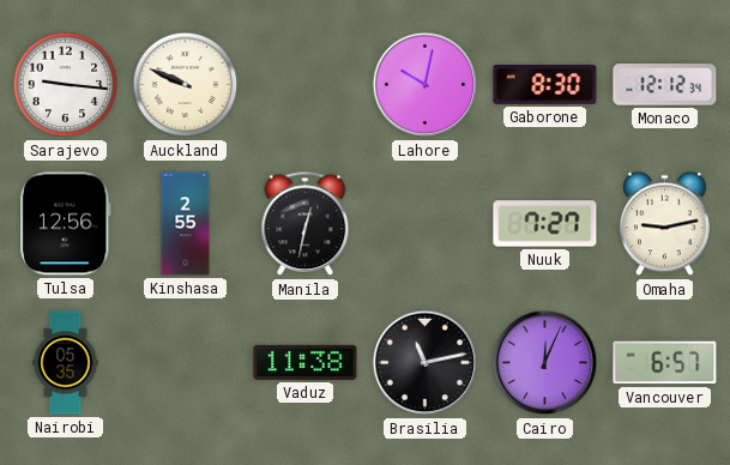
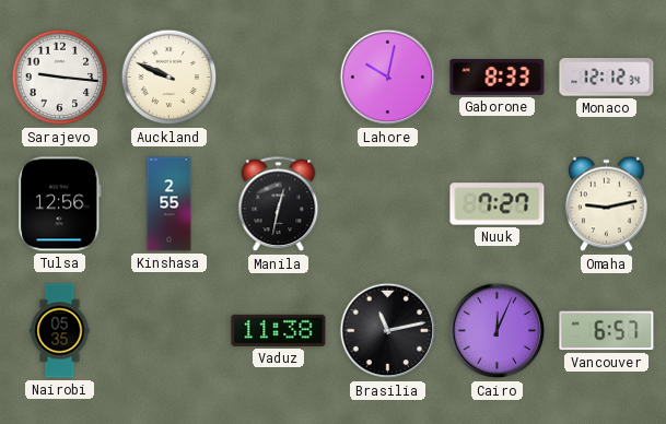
Gaborone: 8:30 -> 8:33 (498, 78)
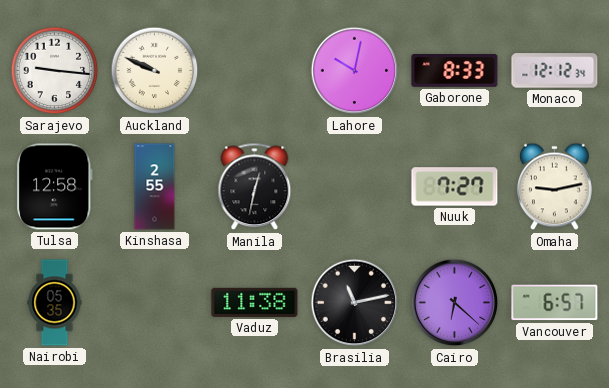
Tulsa: 12:56 -> 12:58 (54, 187)
Cairo: 12:04 -> 6:22 (455, 303)
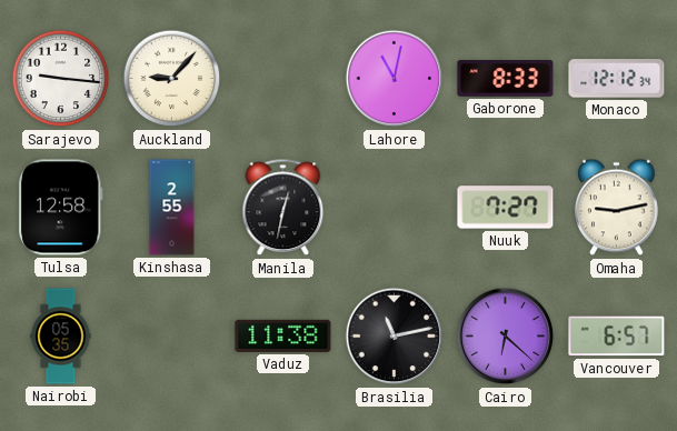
Auckland: 9:49 -> 9:07 (172, 79)
Lahore: 10:02 -> 11:02 (395, 79)
